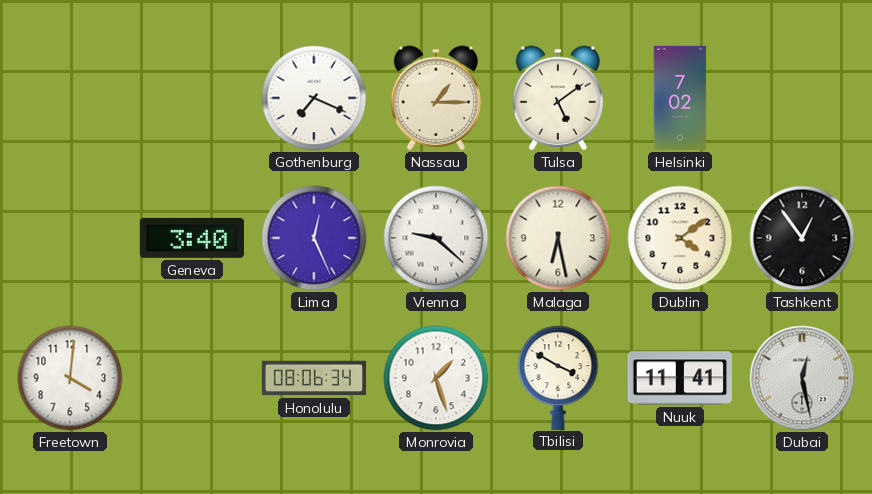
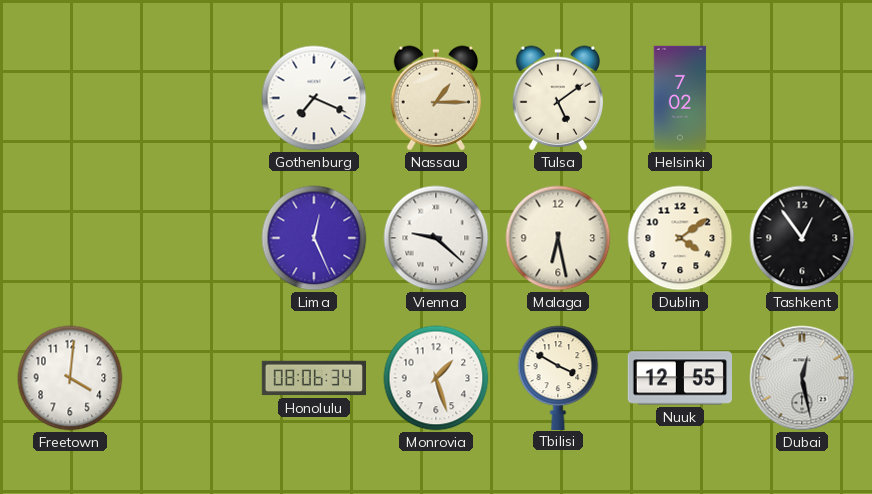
Geneva: 3:40 -> none (191, 238)
Nuuk: 11:41 -> 12:55 (679, 378)
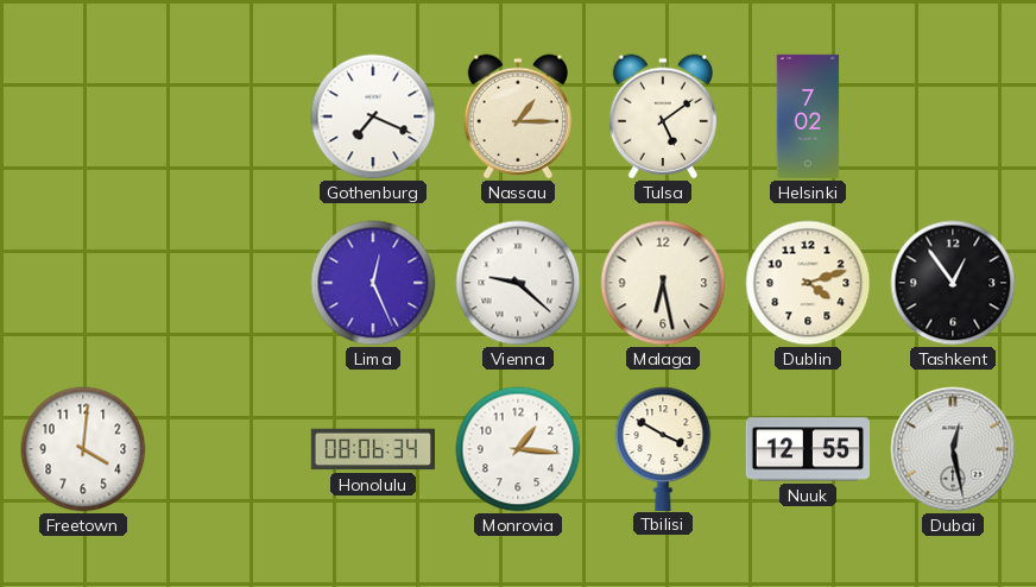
Dublin: 4:09 -> 4:12 (808, 283)
Monrovia: 1:27 -> 1:16 (518, 449)
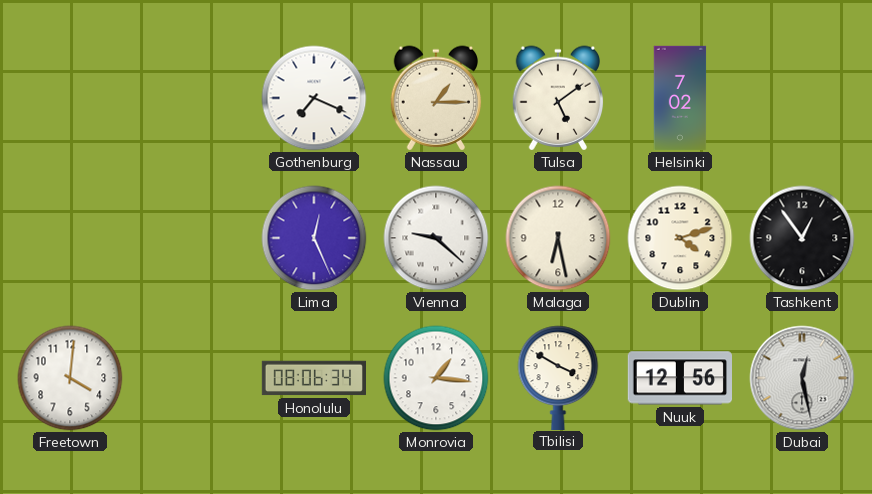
Nuuk: 12:55 -> 12:56 (679, 378)
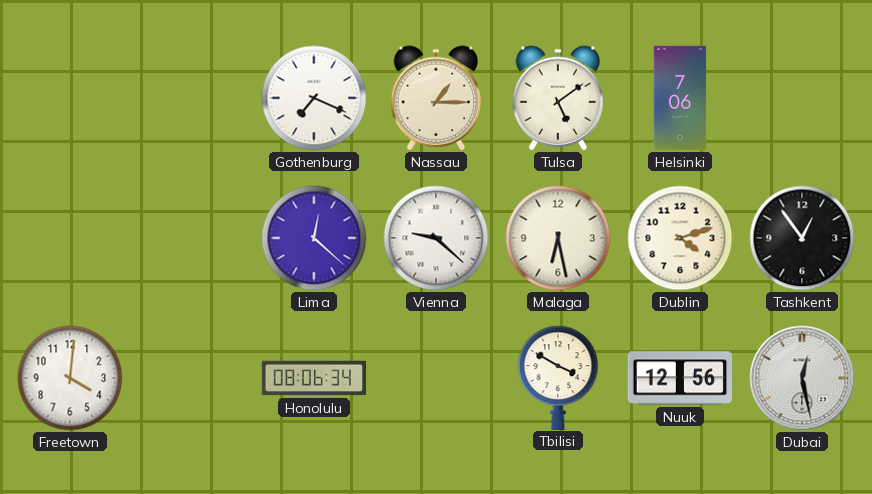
Helsinki: 7:02 -> 7:06 (680, 98)
Lima: 12:26 -> 12:22 (314, 238)
Monrovia: 1:16 -> none (436, 378)
